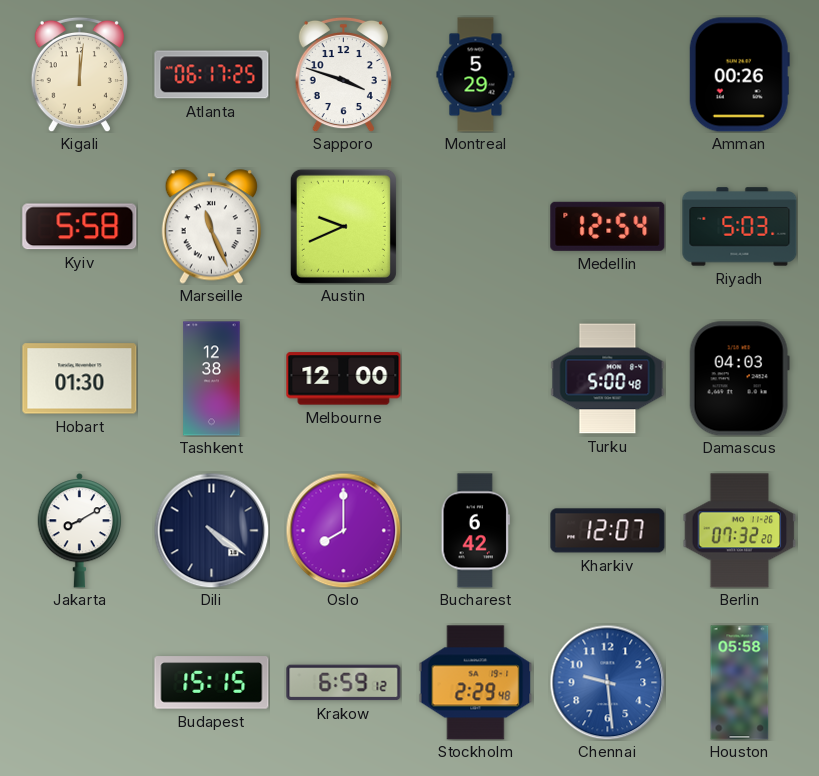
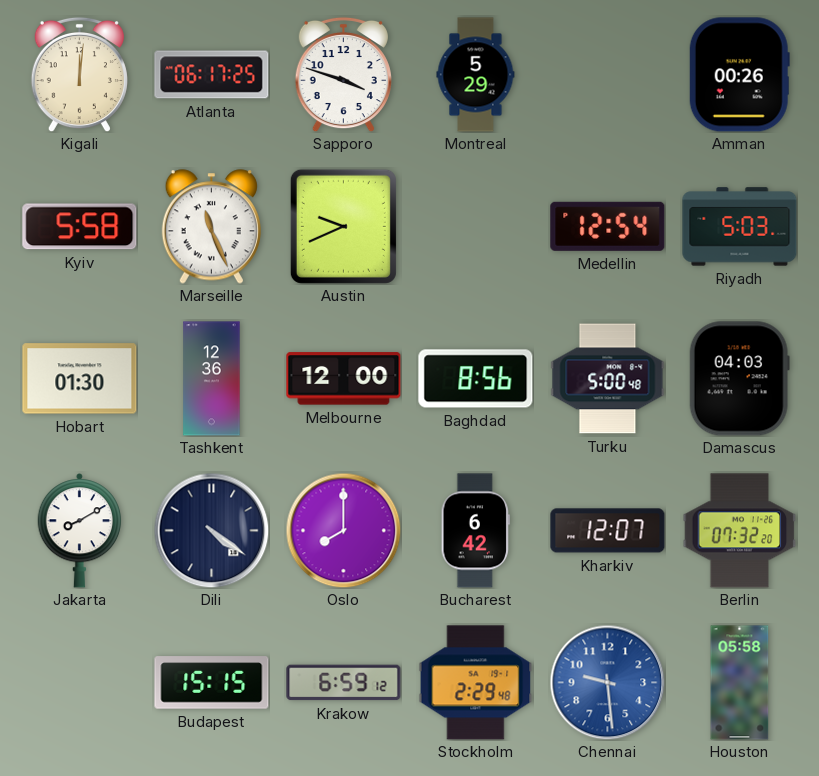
Tashkent: 12:38 -> 12:36 (212, 379)
Baghdad: none -> 8:56 (476, 379)
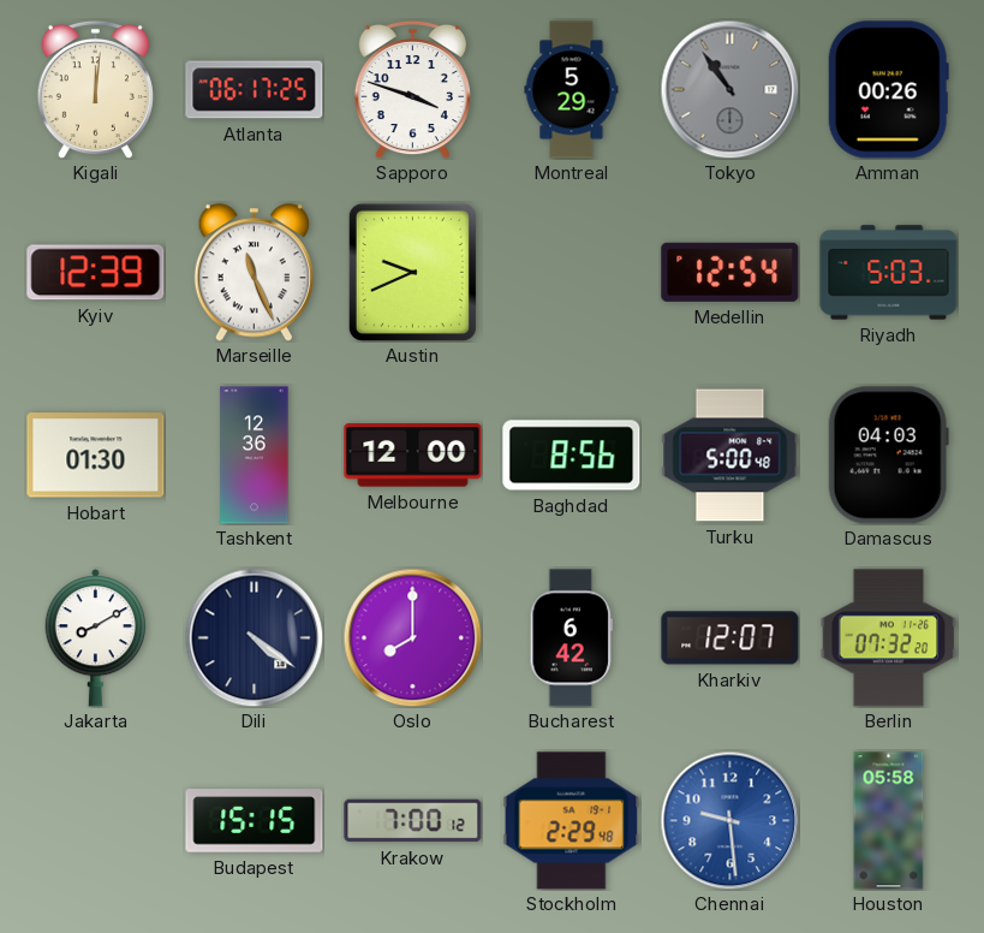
Tokyo: none -> 10:54 (729, 89)
Kyiv: 5:58 -> 12:39 (96, 273)
Krakow: 6:59 -> 7:00 (413, 821)
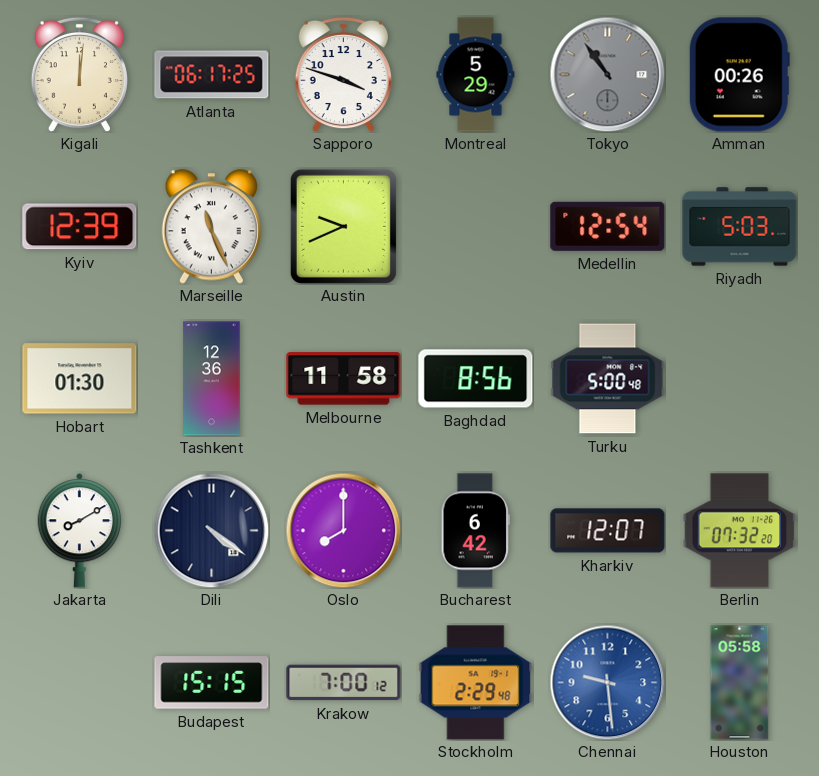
Melbourne: 12:00 -> 11:58 (344, 379)
Damascus: 04:03 -> none (888, 456)
